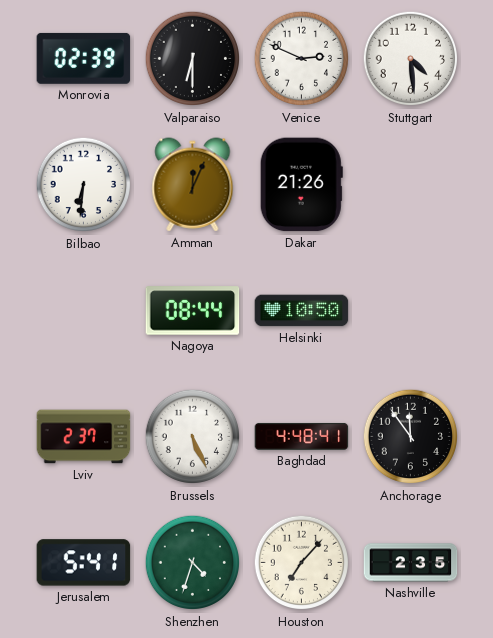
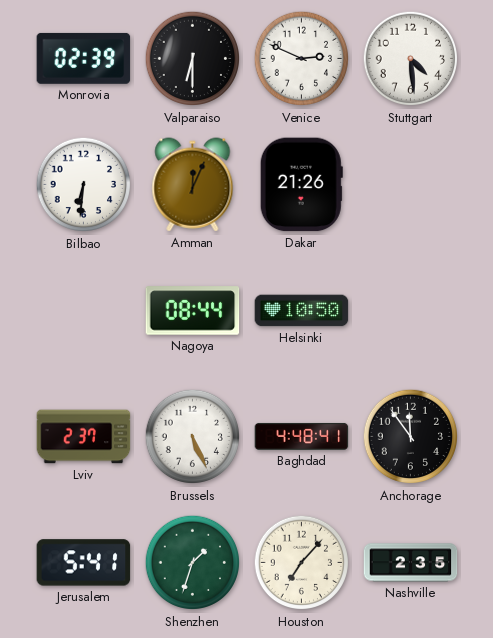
Shenzhen: 4:33 -> 1:33 (193, 563)
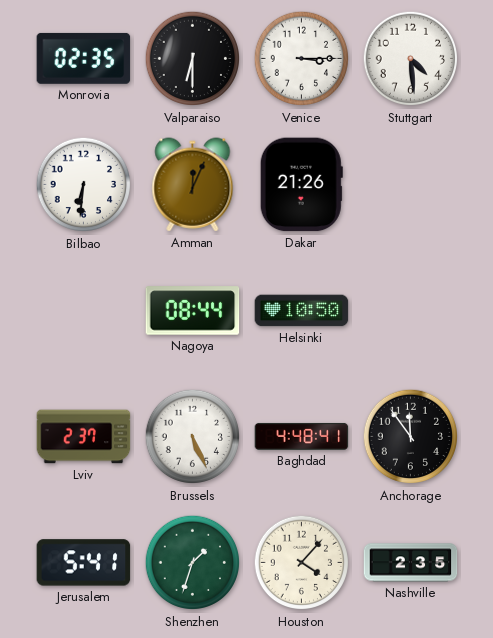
Monrovia: 02:39 -> 02:35 (84, 58)
Venice: 2:49 -> 3:15 (302, 59)
Houston: 7:07 -> 4:07 (302, 563)
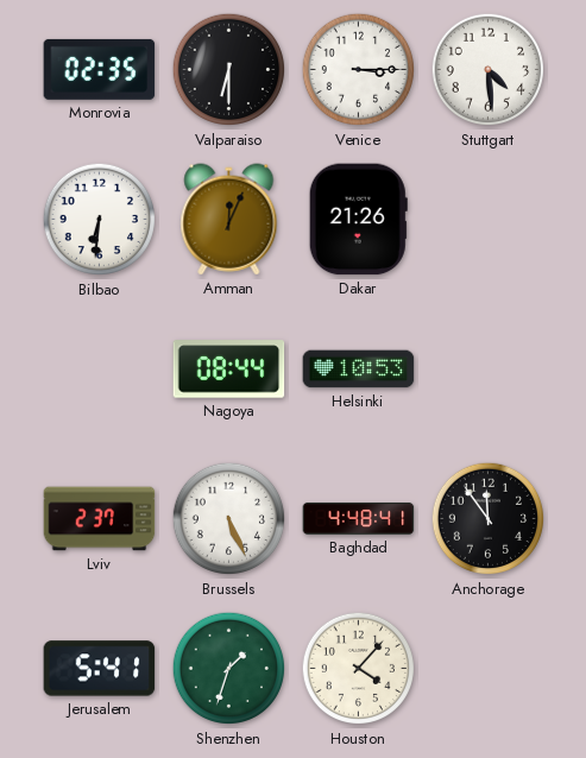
Helsinki: 10:50 -> 10:53 (359, 369)
Nashville: 2:35 -> none (411, 563)
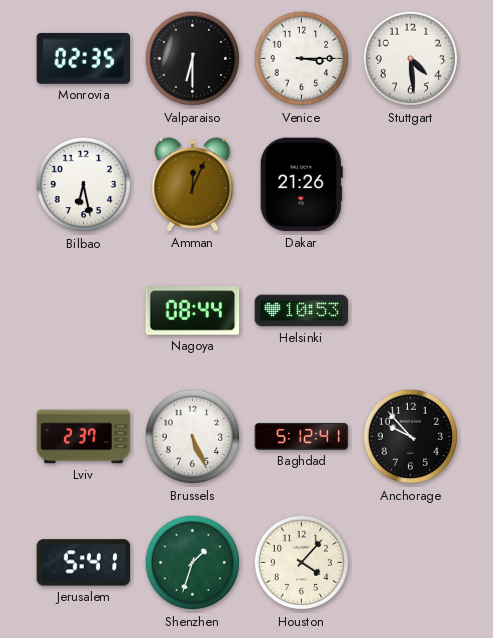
Bilbao: 6:31 -> 6:28 (84, 185)
Baghdad: 4:48 -> 5:12 (302, 436)
Anchorage: 11:54 -> 9:53 (411, 437)
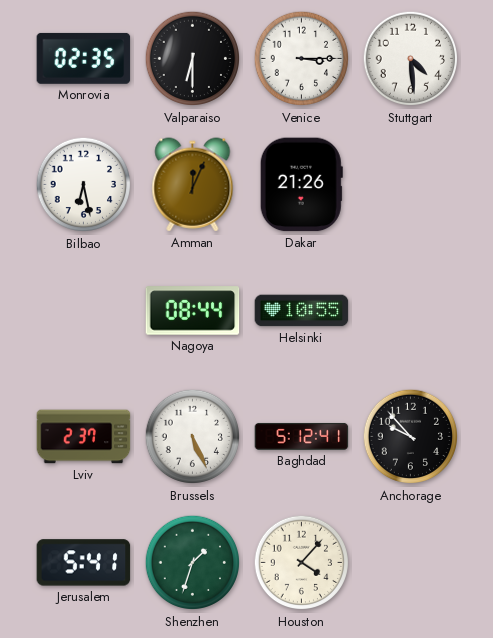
Helsinki: 10:53 -> 10:55 (302, 311)
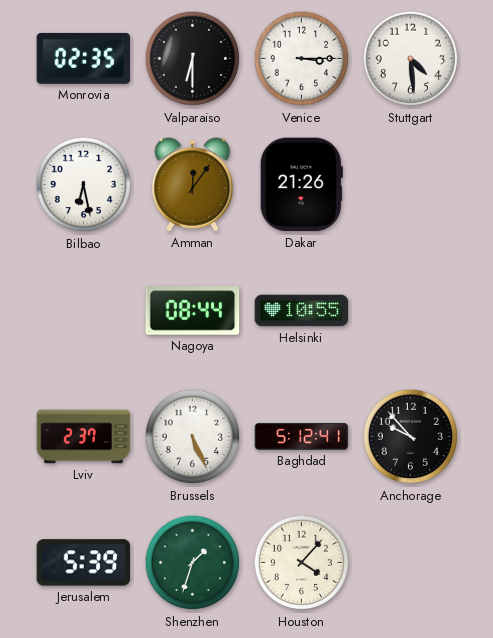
Amman: 12:04 -> 12:06 (193, 185)
Jerusalem: 5:41 -> 5:39 (84, 563)
